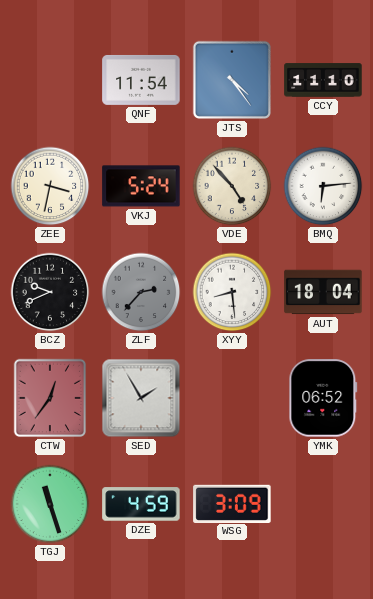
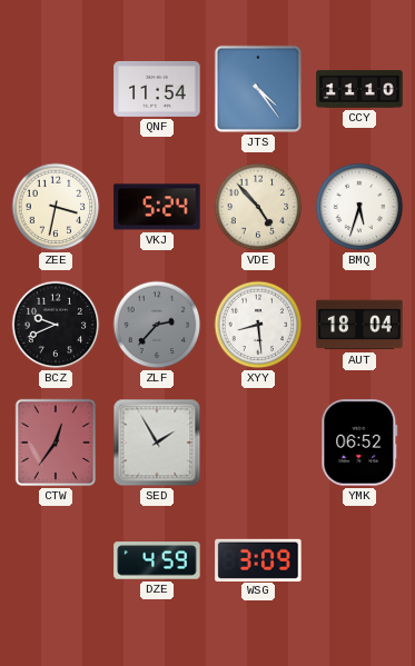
BMQ: 6:14 -> 5:33 (359, 207)
TGJ: 11:27 -> none (50, 504)
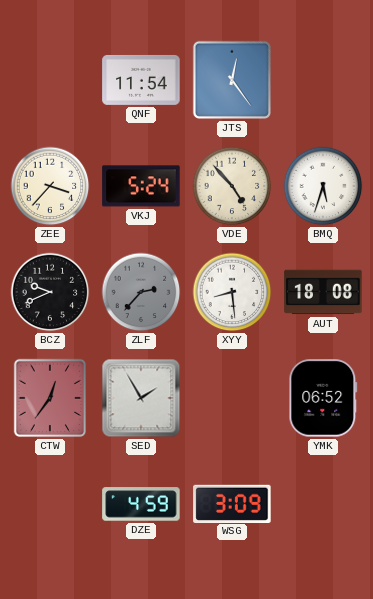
JTS: 4:24 -> 12:24 (232, 80)
CCY: 11:10 -> none (359, 89)
ZEE: 3:32 -> 3:37 (50, 186)
AUT: 18:04 -> 18:08 (323, 292)
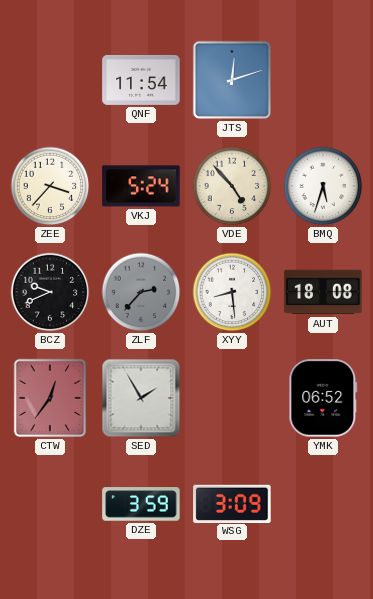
JTS: 12:24 -> 12:12 (232, 80)
DZE: 4:59 -> 3:59 (141, 504)
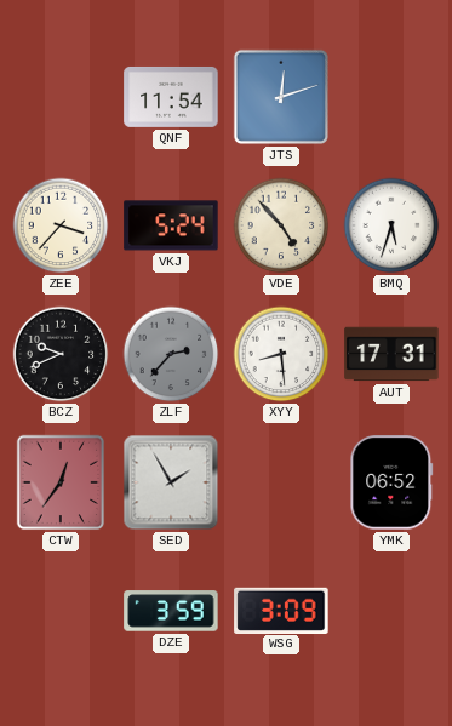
AUT: 18:08 -> 17:31 (391, 354)
